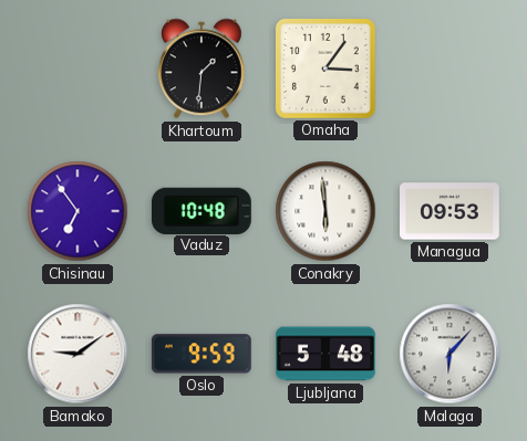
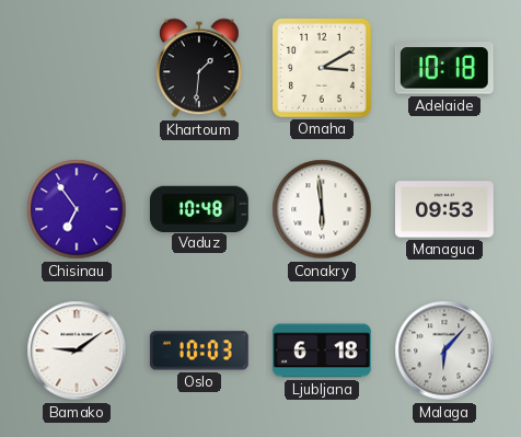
Omaha: 3:06 -> 3:10 (322, 68)
Adelaide: none -> 10:18 (444, 68)
Oslo: 9:59 -> 10:03 (199, 350)
Ljubljana: 5:48 -> 6:18 (323, 350)
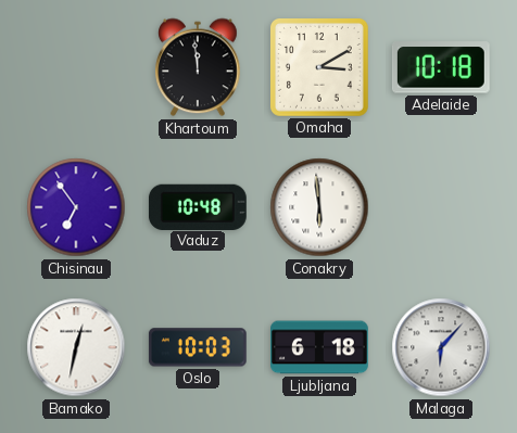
Khartoum: 1:31 -> 11:59 (199, 67)
Managua: 09:53 -> none (445, 209)
Bamako: 9:09 -> 12:32 (76, 347)
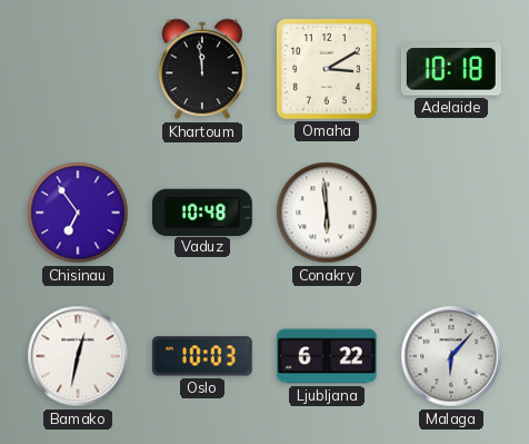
Ljubljana: 6:18 -> 6:22 (328, 356)
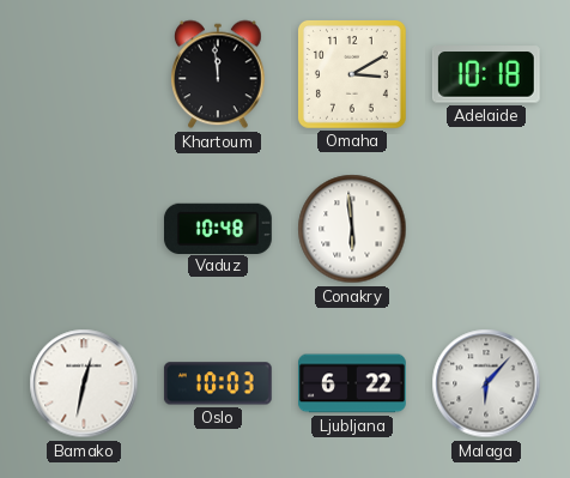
Chisinau: 6:54 -> none (78, 213)
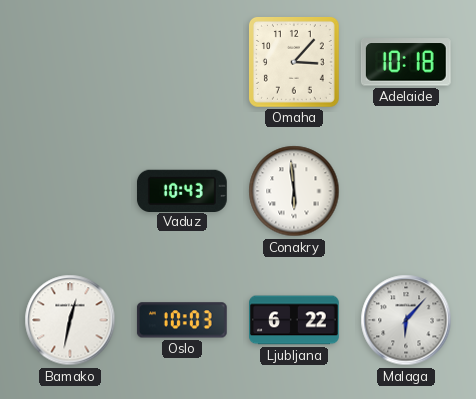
Khartoum: 11:59 -> none (219, 74)
Omaha: 3:10 -> 3:07 (294, 62)
Vaduz: 10:48 -> 10:43 (182, 190)
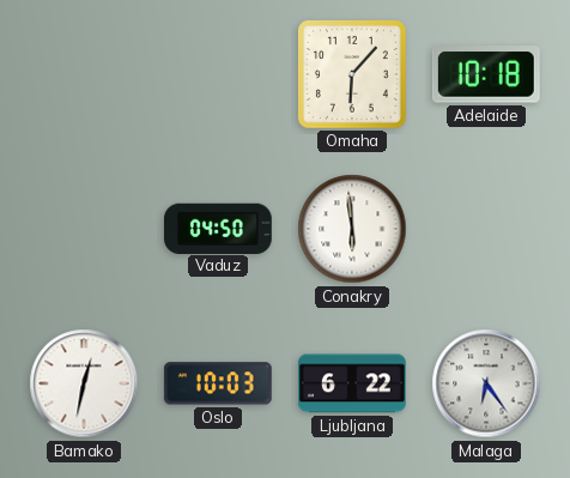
Omaha: 3:07 -> 6:07 (352, 74)
Vaduz: 10:43 -> 04:50 (218, 228)
Malaga: 6:07 -> 6:24 (486, 383)
